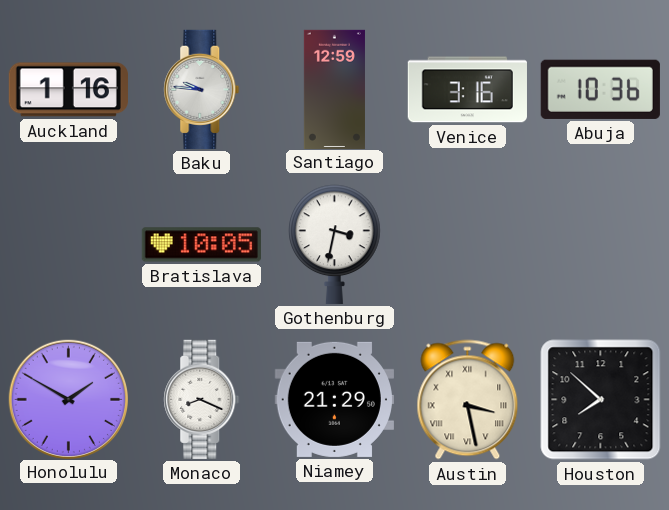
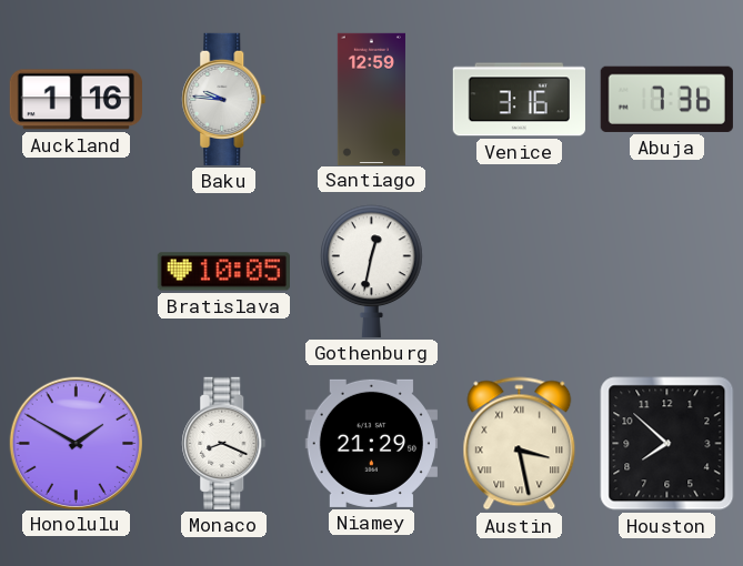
Abuja: 10:36 -> 7:36 (666, 99)
Gothenburg: 3:32 -> 12:32 (372, 271)
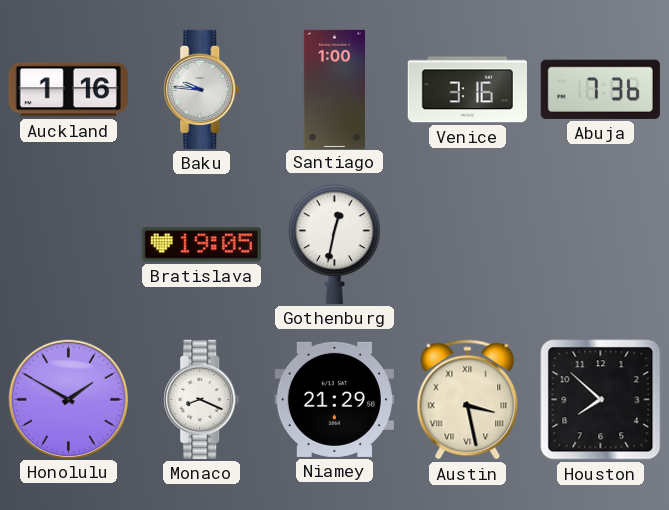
Santiago: 12:59 -> 1:00 (334, 89)
Bratislava: 10:05 -> 19:05 (201, 245)
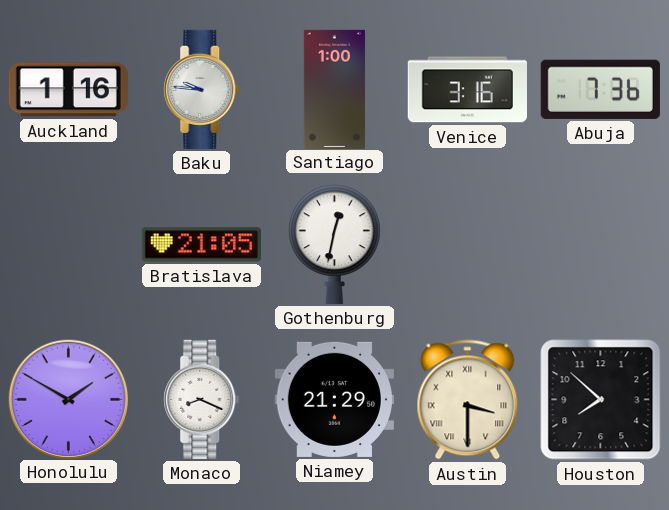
Bratislava: 19:05 -> 21:05 (201, 245)
Austin: 3:28 -> 3:30 (468, 400)
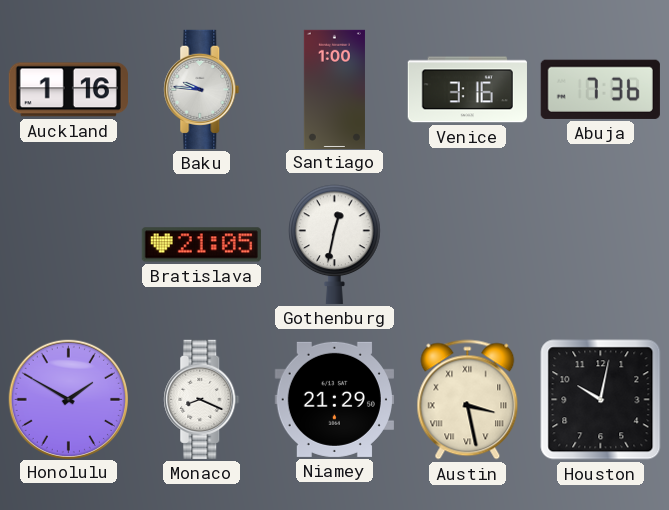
Austin: 3:30 -> 3:28 (468, 400)
Houston: 7:52 -> 10:02 (601, 400)
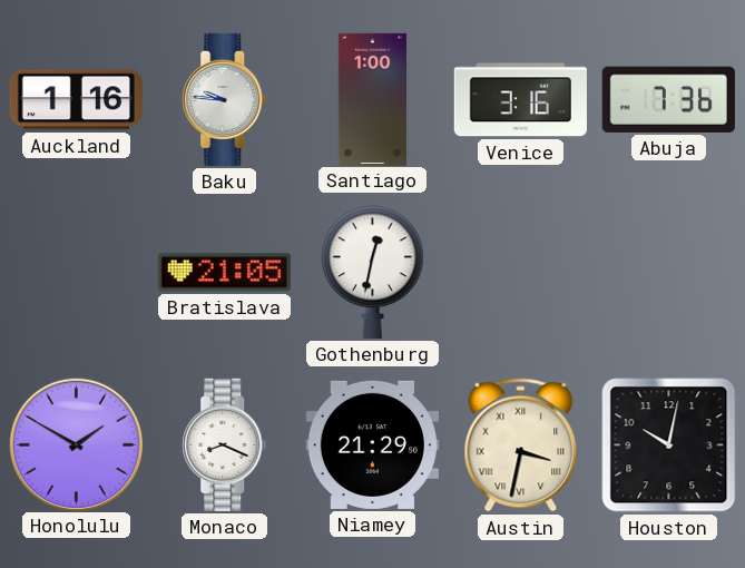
Austin: 3:28 -> 3:32 (521, 445)
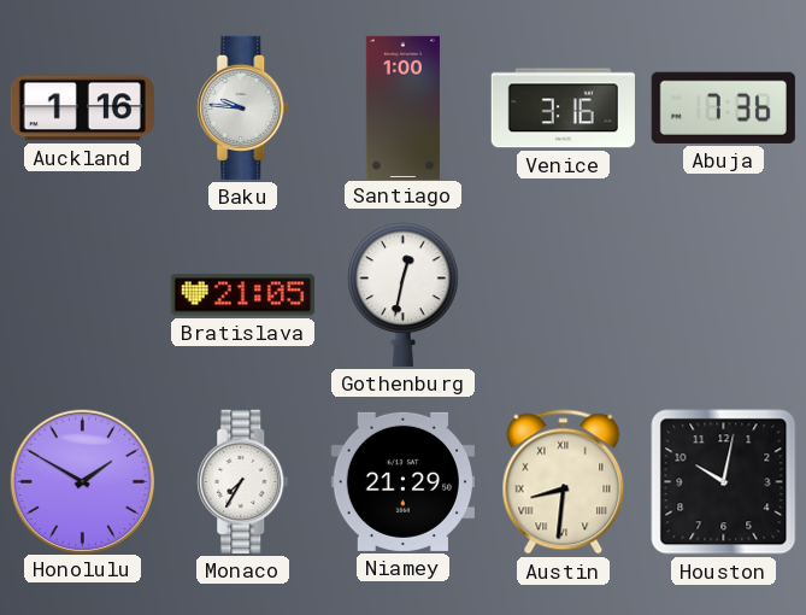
Monaco: 8:19 -> 7:35 (243, 481)
Austin: 3:32 -> 8:31 (564, 482)
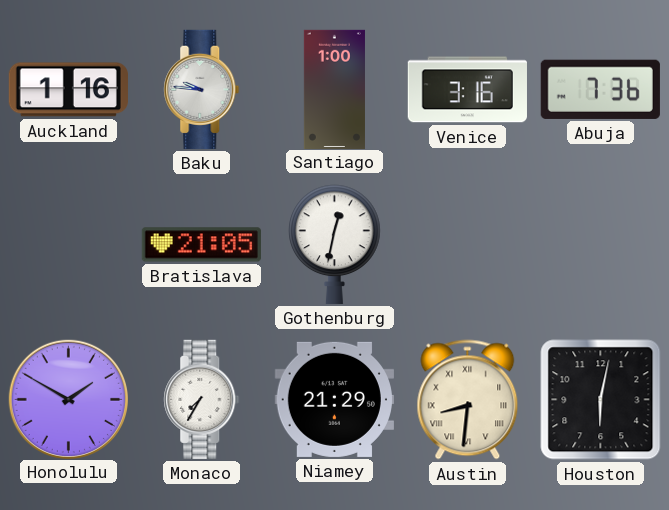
Houston: 10:02 -> 6:02 (601, 400)
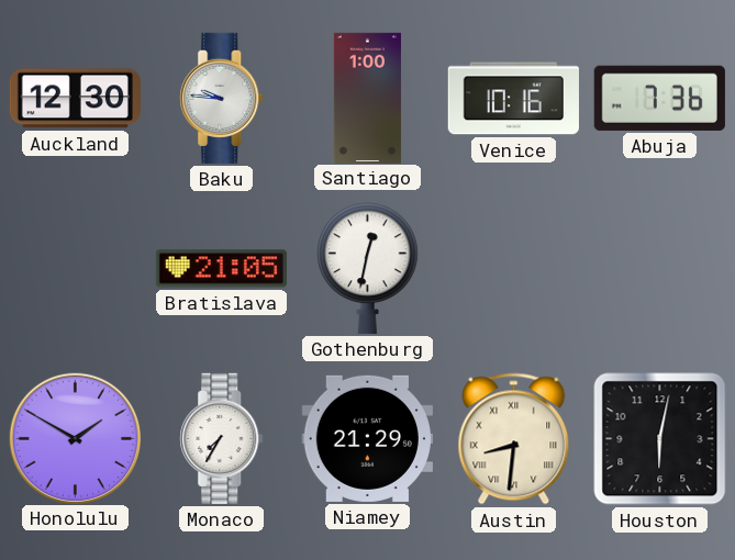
Auckland: 1:16 -> 12:30 (75, 99)
Venice: 3:16 -> 10:16 (513, 99)
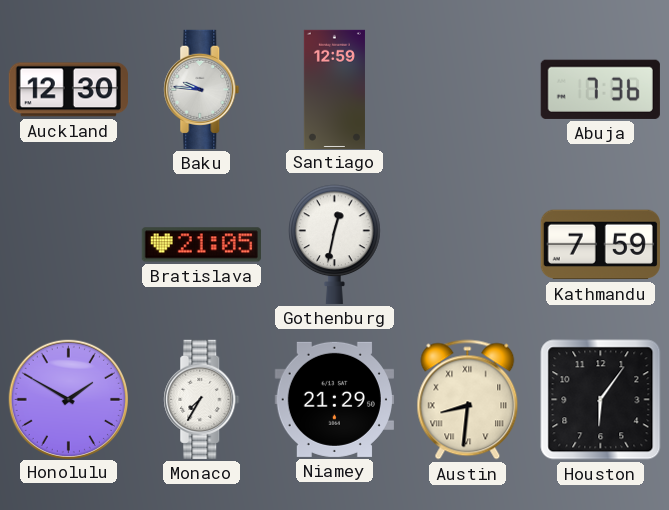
Santiago: 1:00 -> 12:59 (334, 89)
Venice: 10:16 -> none (513, 99)
Kathmandu: none -> 7:59 (600, 245)
Houston: 6:02 -> 6:06 (601, 400)
